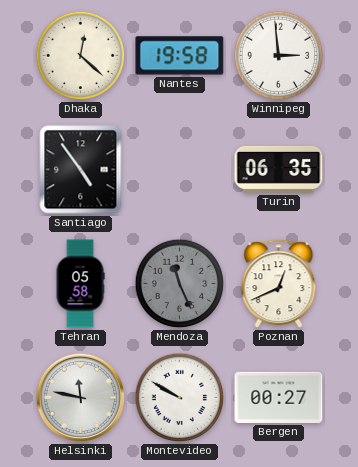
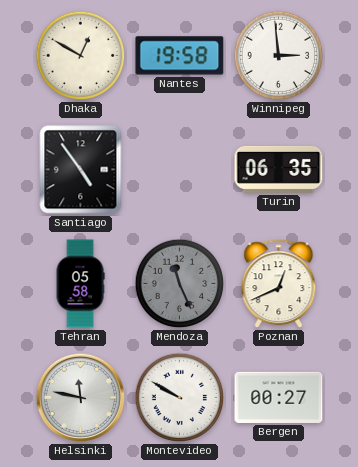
Dhaka: 12:22 -> 12:50 (81, 56)
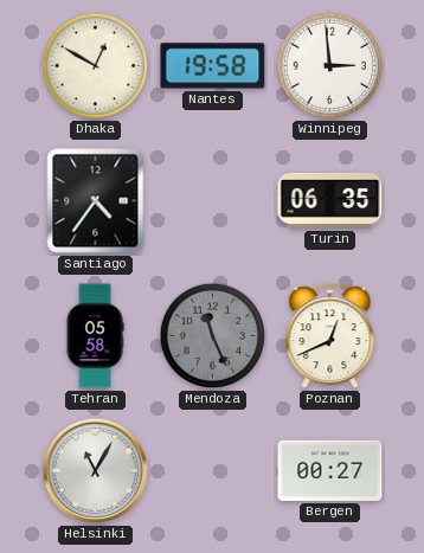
Santiago: 4:54 -> 4:36 (96, 201)
Helsinki: 11:47 -> 11:05 (96, 471)
Montevideo: 9:50 -> none (180, 398)
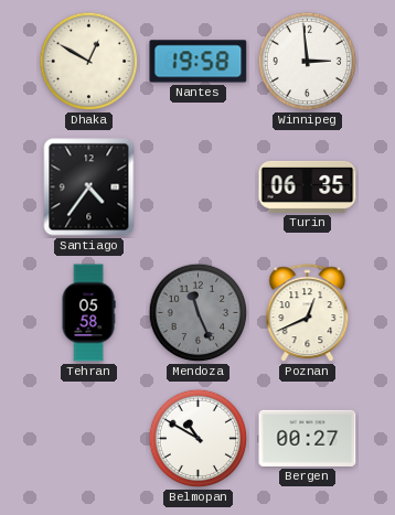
Helsinki: 11:05 -> none (96, 471)
Belmopan: none -> 10:50 (199, 439)
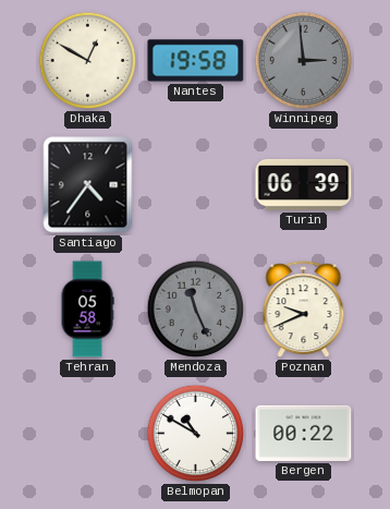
Winnipeg dial: white -> grey (304, 61)
Turin: 06:35 -> 06:39 (304, 184)
Poznan: 12:41 -> 9:41 (304, 310)
Bergen: 00:27 -> 00:22 (304, 433)
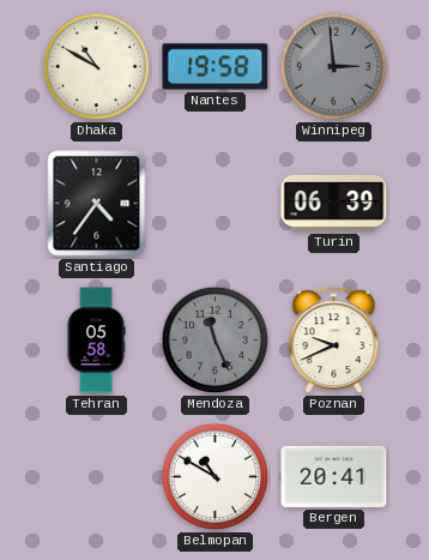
Dhaka: 12:50 -> 10:50 (97, 67)
Bergen: 00:22 -> 20:41 (334, 476)
